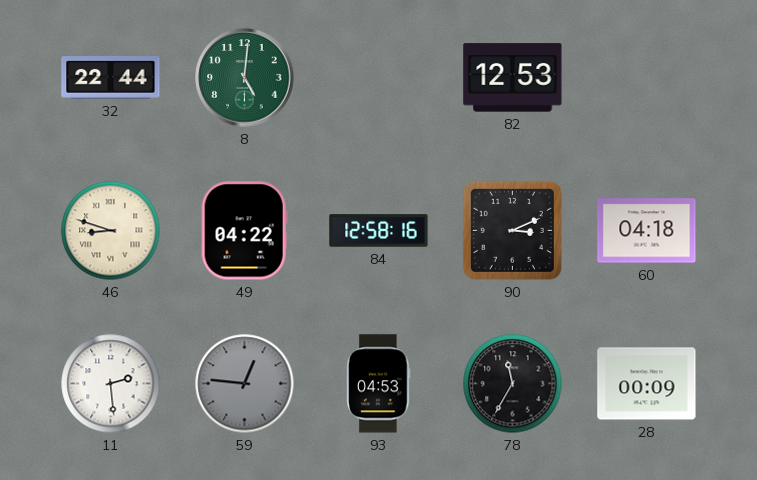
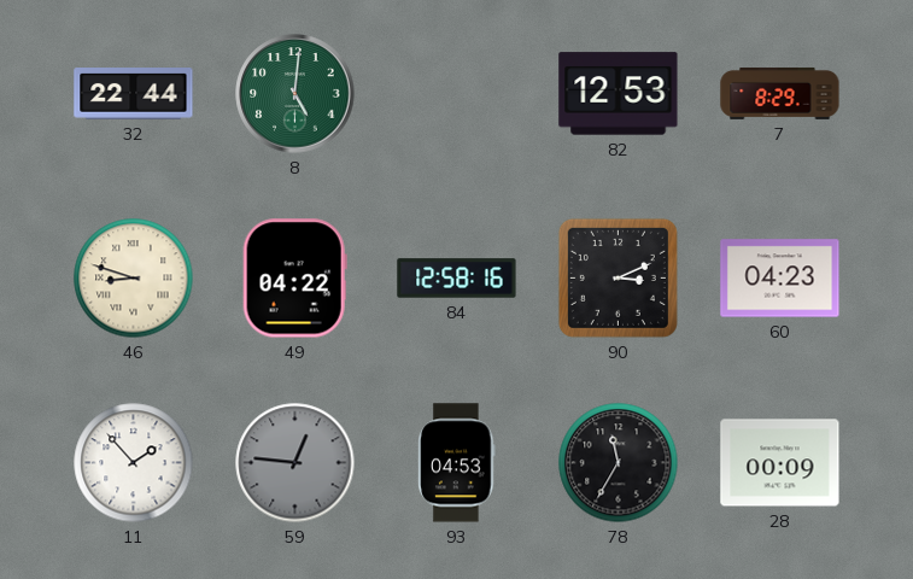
7: none -> 8:29 (780, 93)
60: 04:18 -> 04:23 (780, 279)
11: 2:29 -> 1:53 (134, 463)
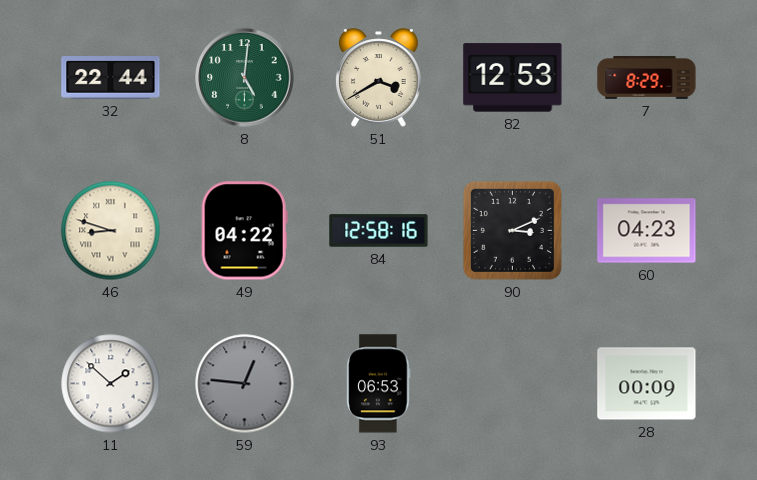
51: none -> 3:40 (378, 78)
11: 1:53 -> 1:52 (111, 384)
93: 04:53 -> 06:53 (379, 384)
78: 11:35 -> none (619, 463)
